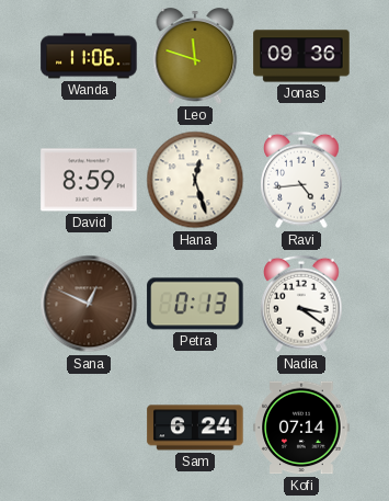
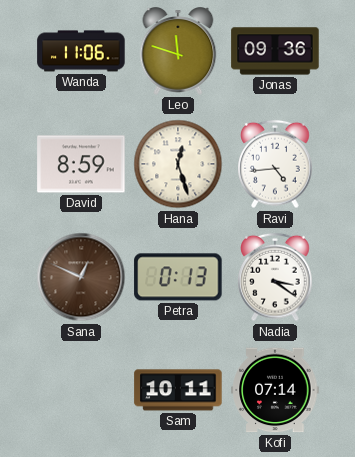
Sam: 6:24 -> 10:11 (178, 390)
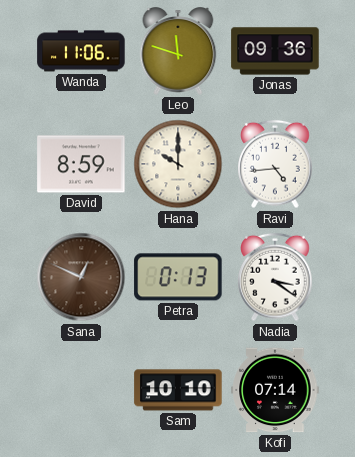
Hana: 12:27 -> 10:00 (178, 164)
Sam: 10:11 -> 10:10 (178, 390)
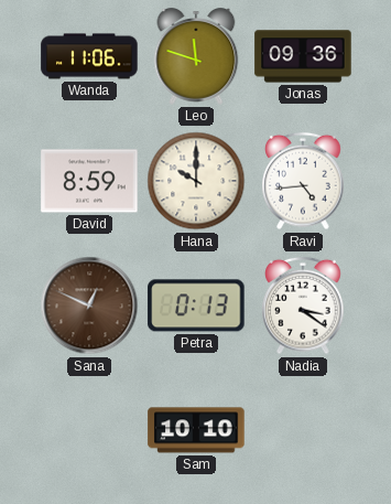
Kofi: 07:14 -> none (275, 390)
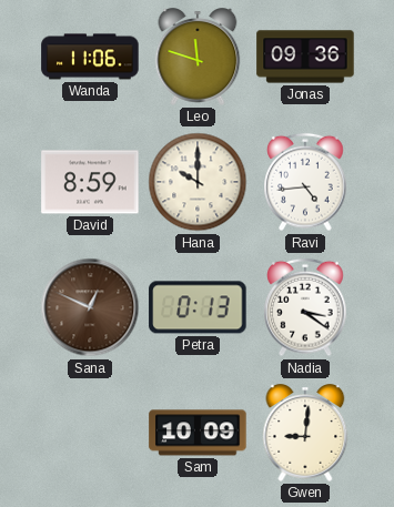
Sam: 10:10 -> 10:09 (198, 433)
Gwen: none -> 9:01 (305, 433)
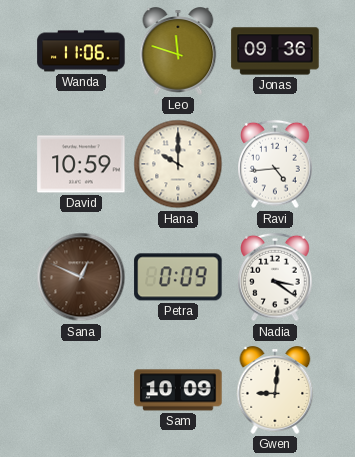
David: 8:59 -> 10:59 (81, 164)
Petra: 0:13 -> 0:09 (178, 277)
